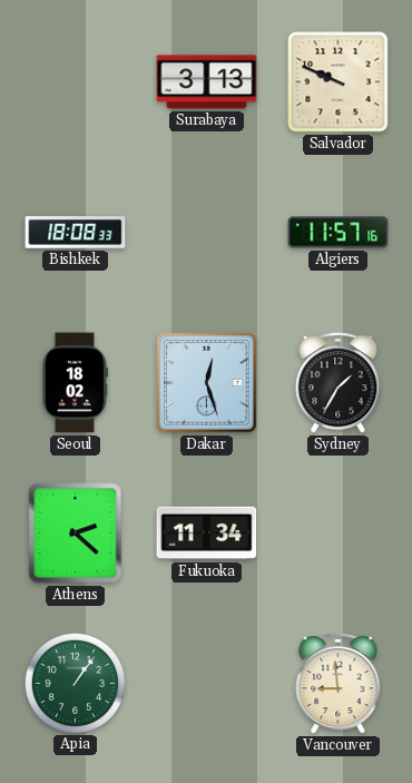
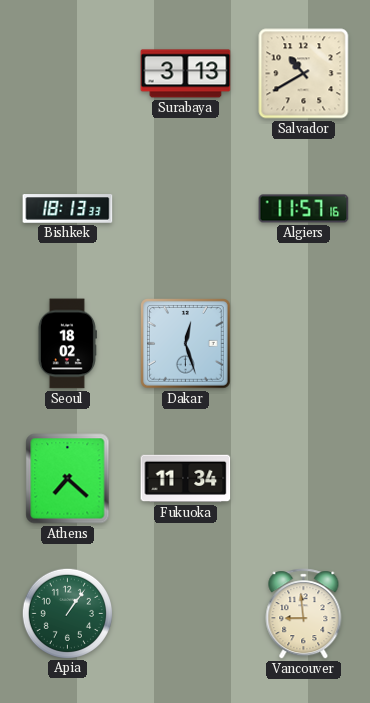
Salvador: 9:49 -> 10:40 (304, 74)
Bishkek: 18:08 -> 18:13 (68, 209)
Sydney: 1:35 -> none (339, 383)
Athens: 2:22 -> 7:22 (68, 479)
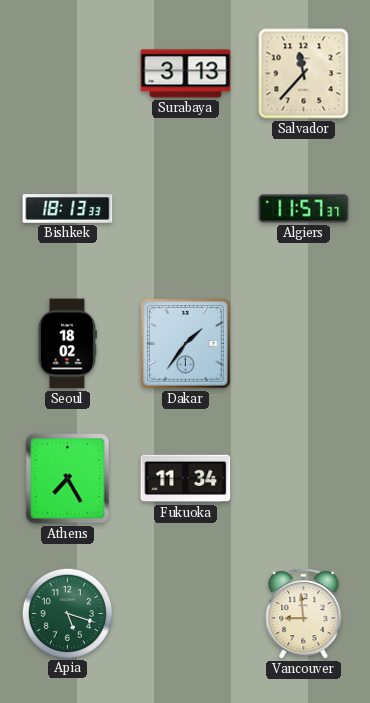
Salvador: 10:40 -> 11:37 (304, 74)
Algiers: 11:57:16 -> 11:57:37 (304, 209)
Dakar: 12:27 -> 1:36 (186, 344)
Athens: 7:22 -> 7:25 (68, 479)
Apia: 1:06 -> 5:18 (67, 613)
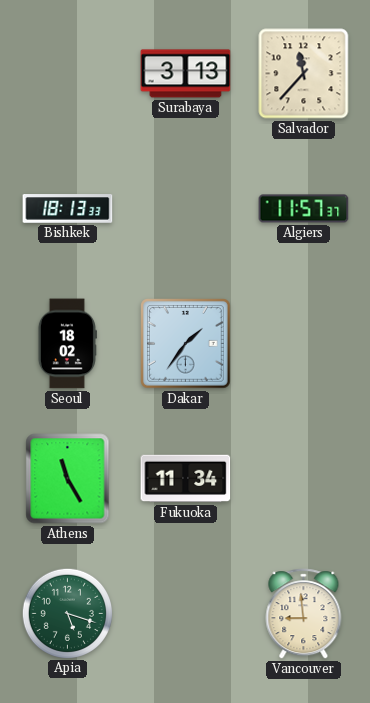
Athens: 7:25 -> 11:25 (68, 479)
